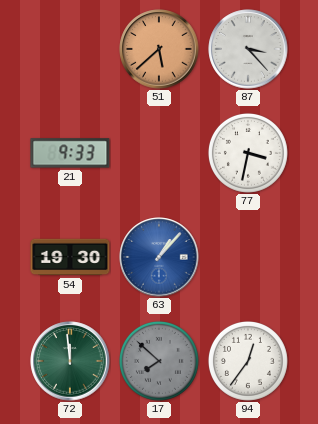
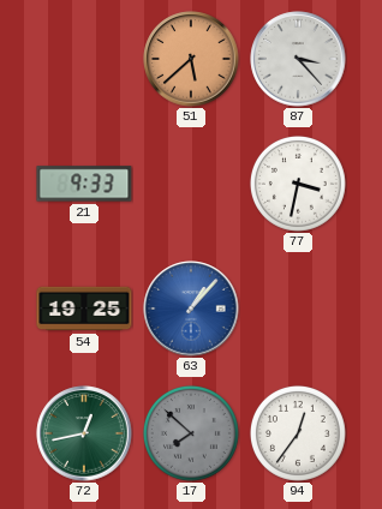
54: 19:30 -> 19:25 (84, 309)
72: 11:59 -> 12:43 (84, 433)
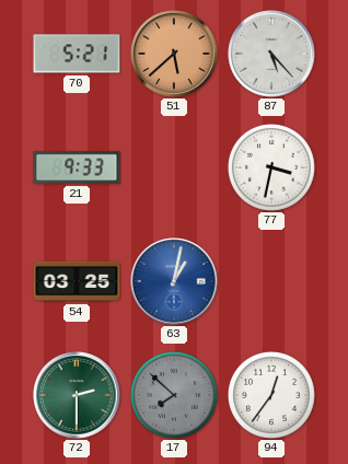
70: none -> 5:21 (77, 54)
87: 3:23 -> 5:23 (271, 54)
54: 19:25 -> 03:25 (77, 281)
63: 1:07 -> 1:02 (174, 281)
72: 12:43 -> 2:30 (77, 395)
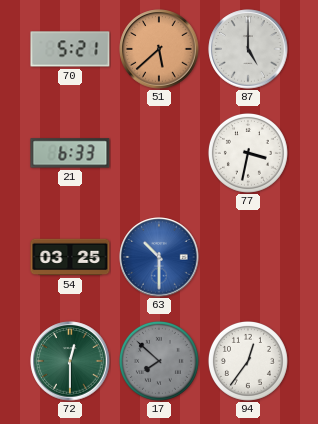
87: 5:23 -> 5:00 (248, 49)
21: 9:33 -> 6:33 (70, 153)
63: 1:02 -> 10:30 (159, 257)
72: 2:30 -> 12:30 (70, 361)
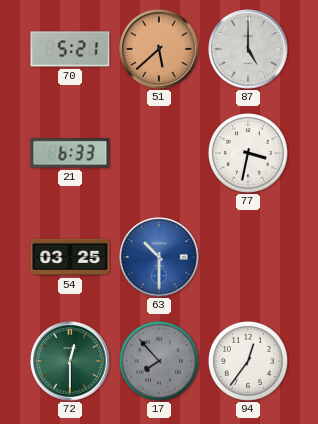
17: 7:52 -> 7:53 (159, 361)
